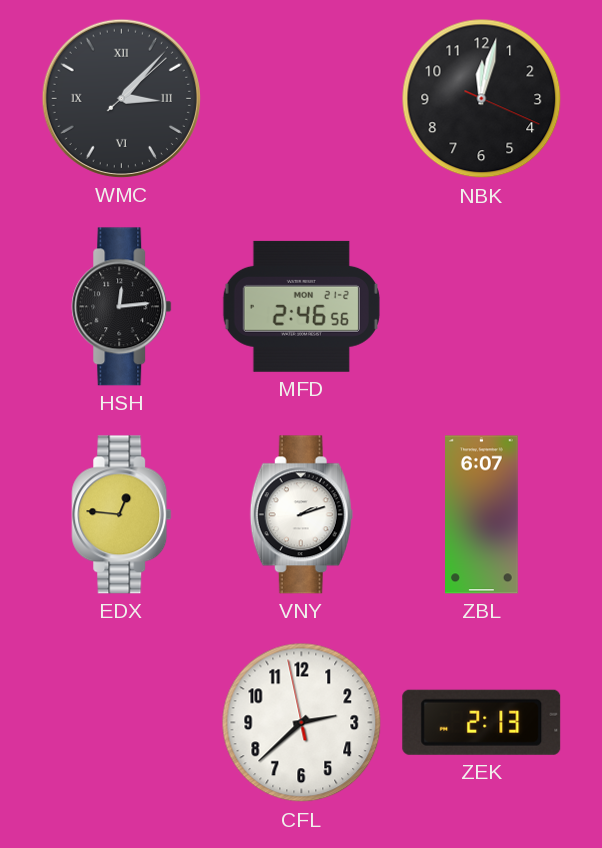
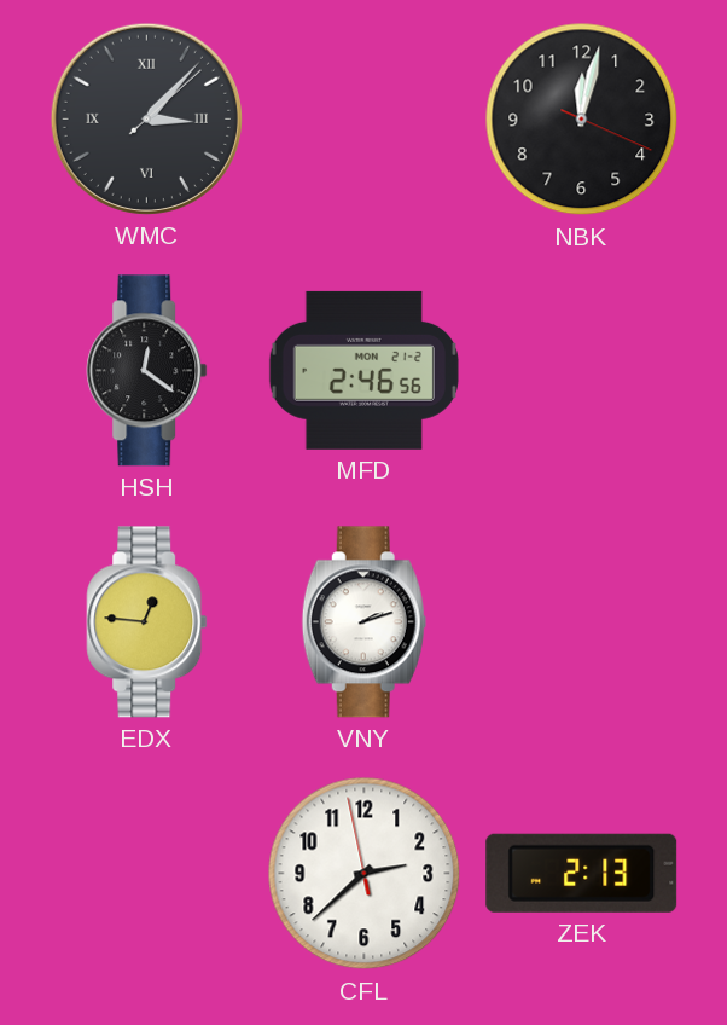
HSH: 12:14 -> 12:21 (147, 371)
ZBL: 6:07 -> none (482, 515)
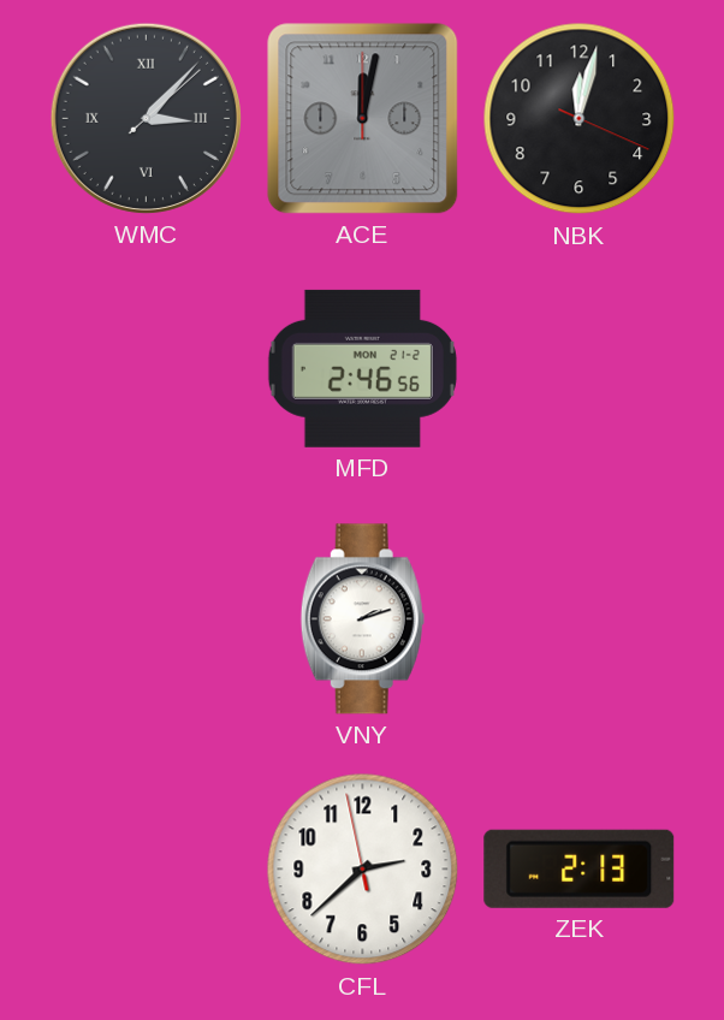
ACE: none -> 12:02 (363, 119)
HSH: 12:21 -> none (147, 371)
EDX: 12:46 -> none (147, 622)
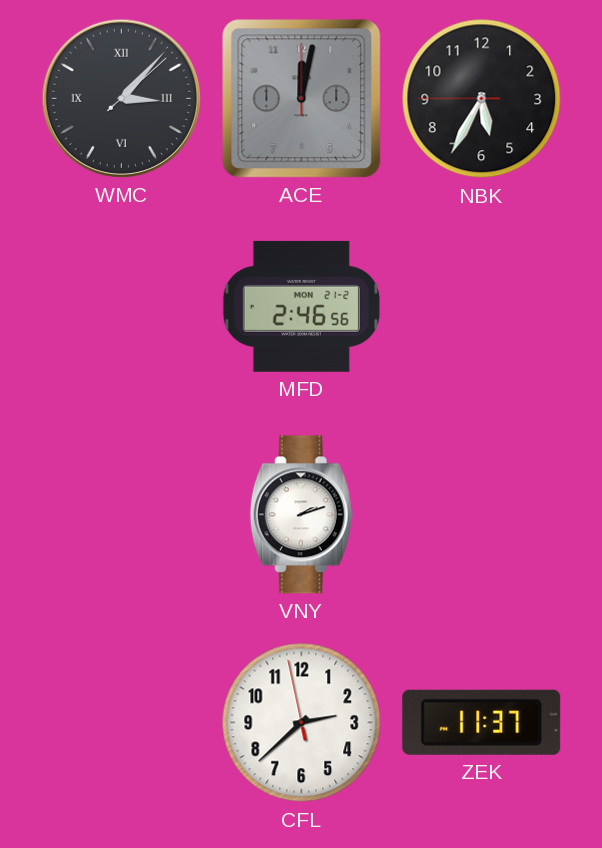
NBK: 12:02 -> 5:34 (482, 99)
ZEK: 2:13 -> 11:37 (482, 722)
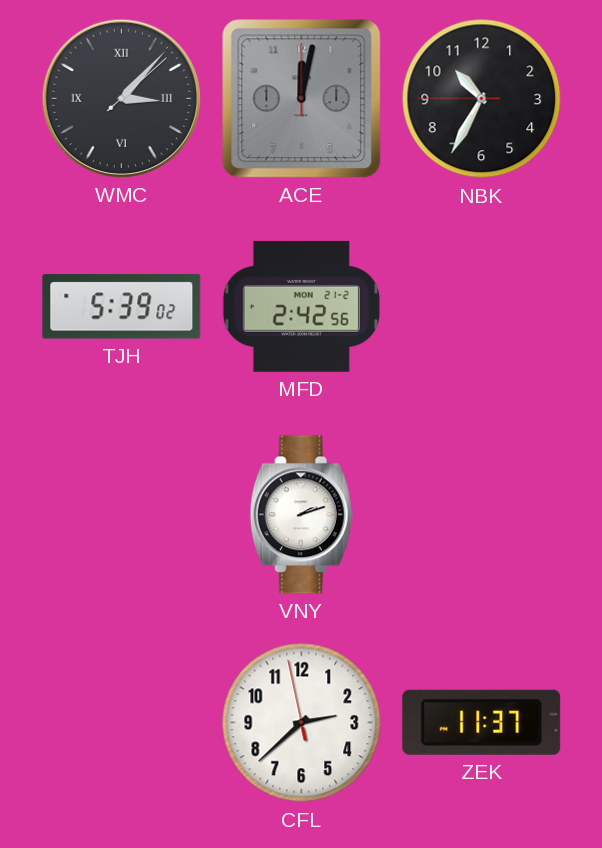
NBK: 5:34 -> 10:34 (482, 99)
TJH: none -> 5:39 (122, 307)
MFD: 2:46 -> 2:42 (301, 306)
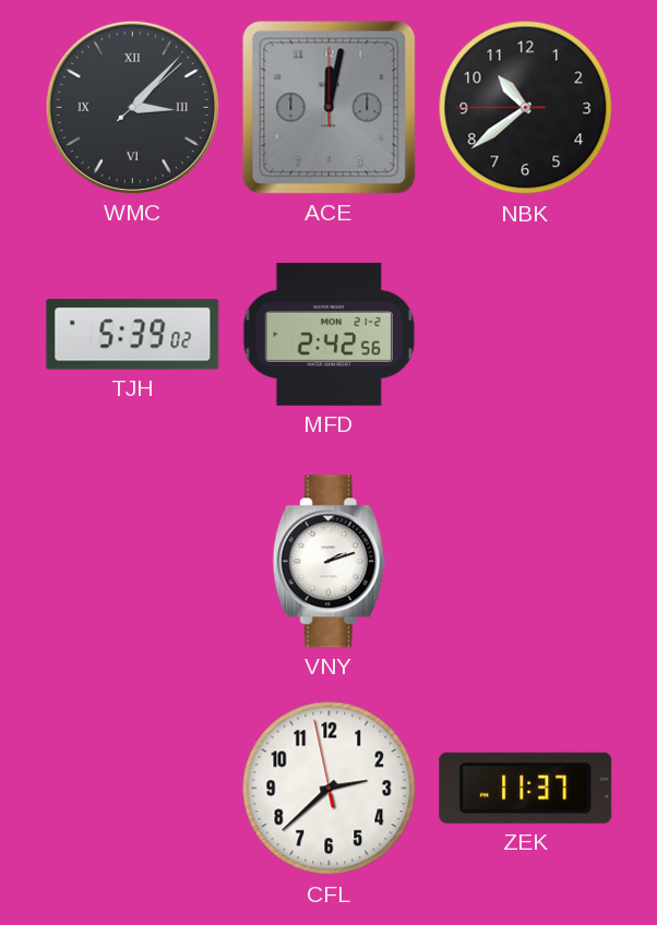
NBK: 10:34 -> 10:38 (526, 108)
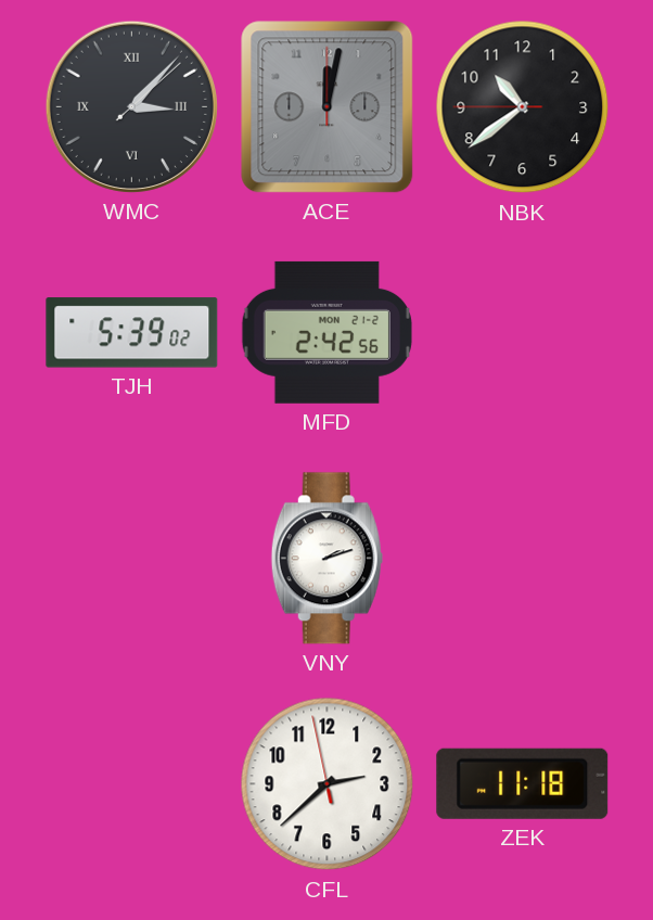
ZEK: 11:37 -> 11:18 (523, 783)
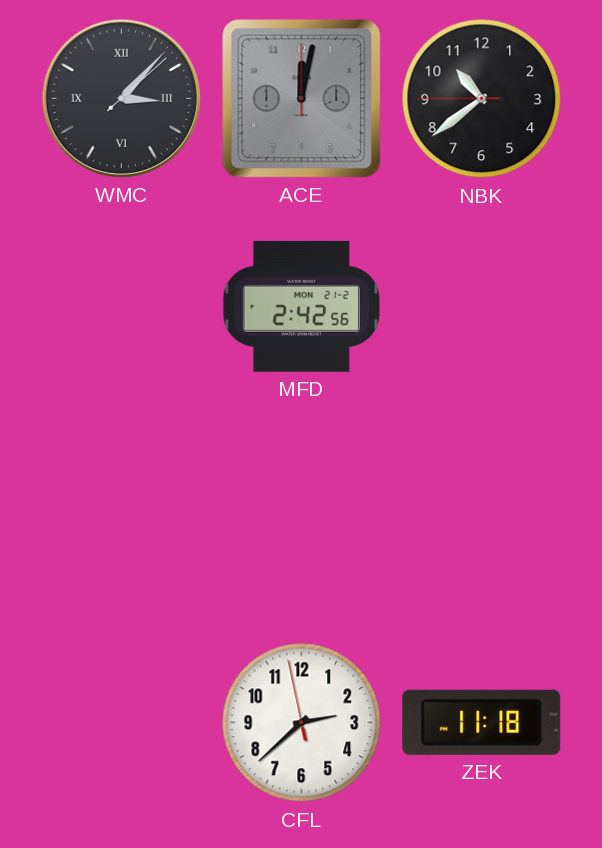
TJH: 5:39 -> none (132, 333)
VNY: 2:12 -> none (326, 559)
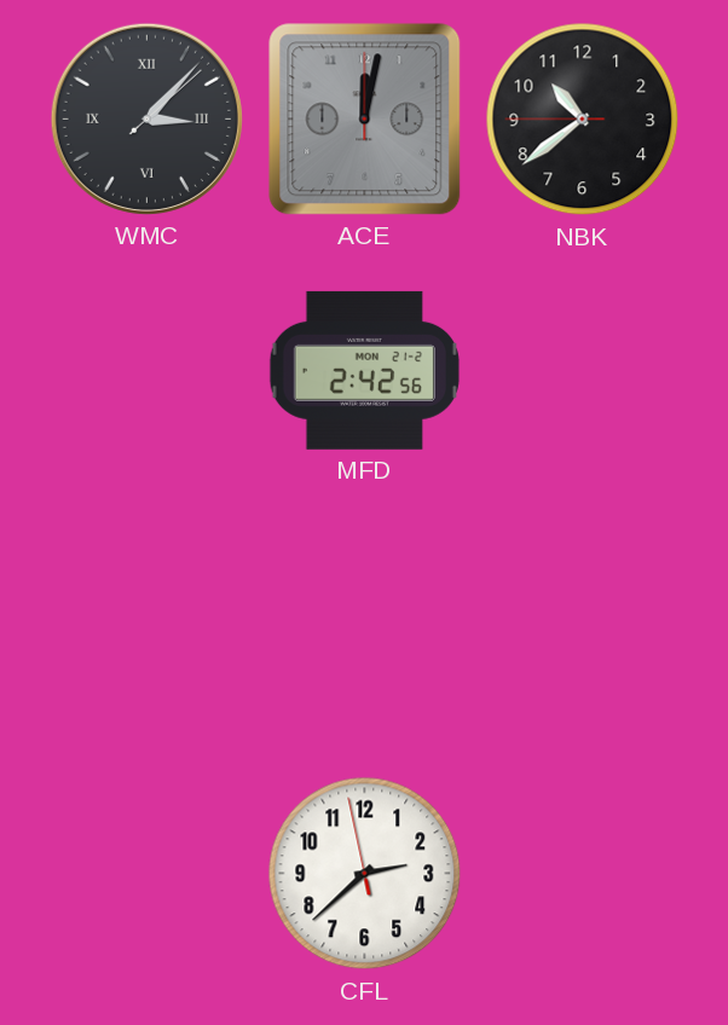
ZEK: 11:18 -> none (482, 722)
